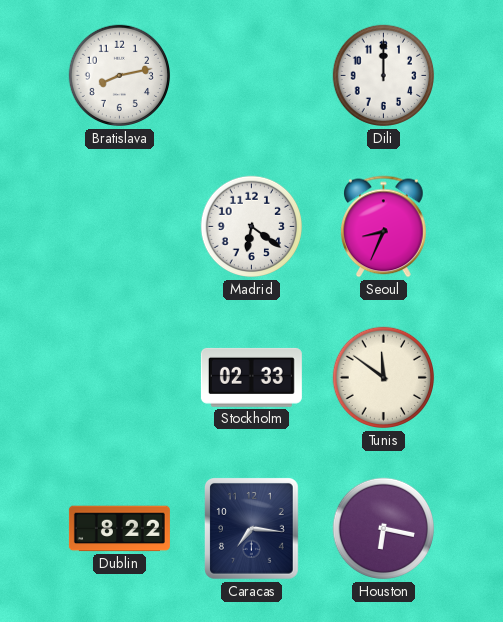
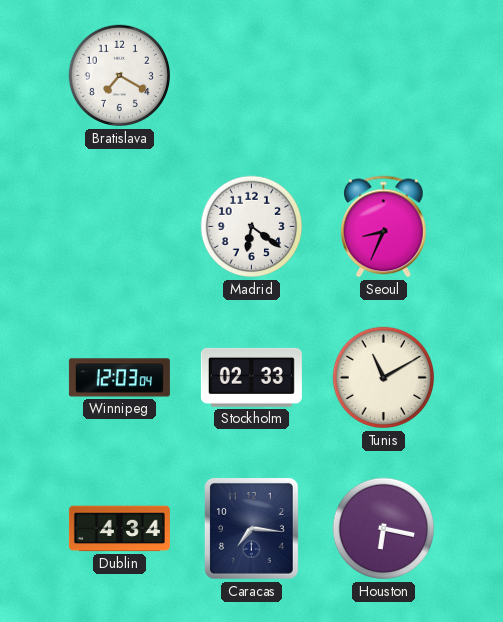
Bratislava: 8:13 -> 7:20 (120, 76)
Dili: 12:00 -> none (384, 76)
Winnipeg: none -> 12:03 (119, 378)
Tunis: 11:51 -> 11:10 (384, 378)
Dublin: 8:22 -> 4:34 (119, 529)
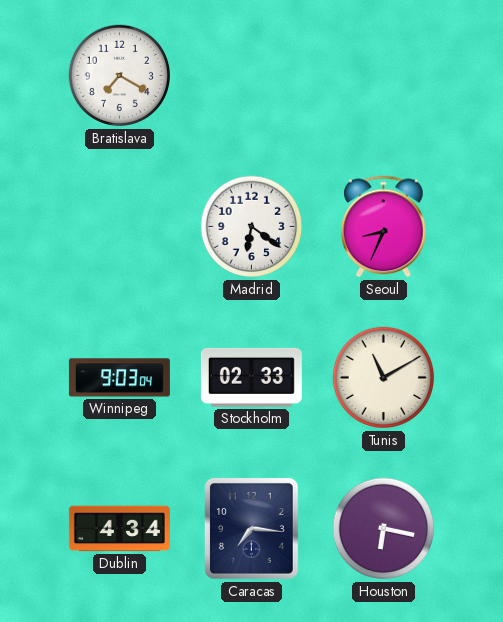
Winnipeg: 12:03 -> 9:03 (119, 378)
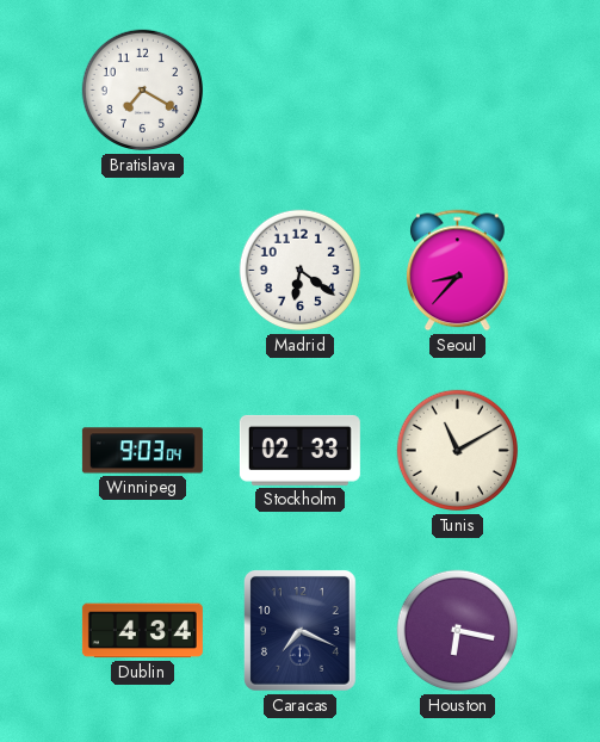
Seoul: 8:34 -> 8:37 (458, 271)
Caracas: 7:16 -> 7:19 (301, 631)
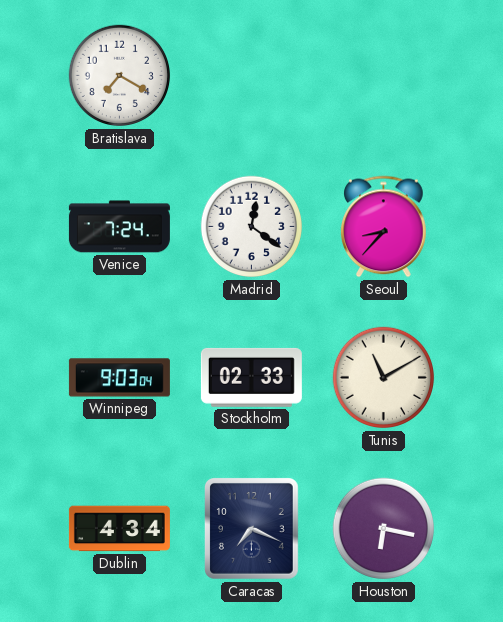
Venice: none -> 7:24 (119, 227)
Madrid: 6:21 -> 12:21 (252, 227)
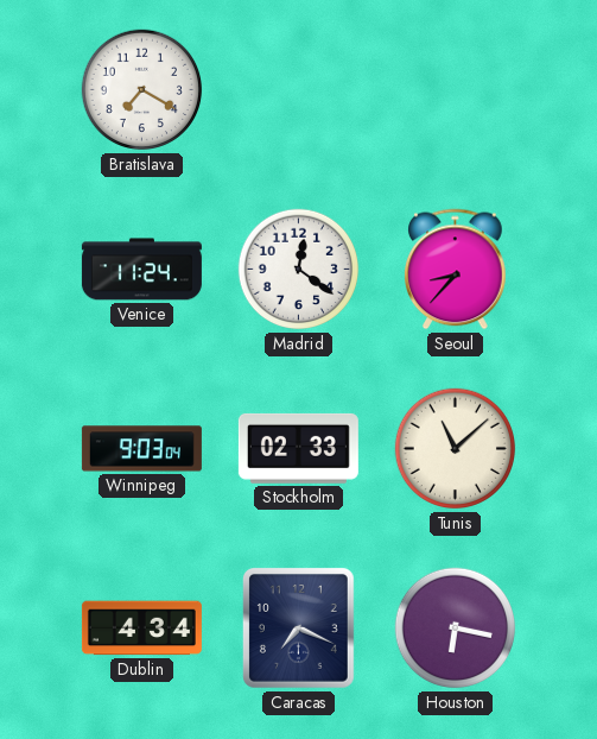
Venice: 7:24 -> 11:24 (141, 270)
Tunis: 11:10 -> 11:08 (456, 449)
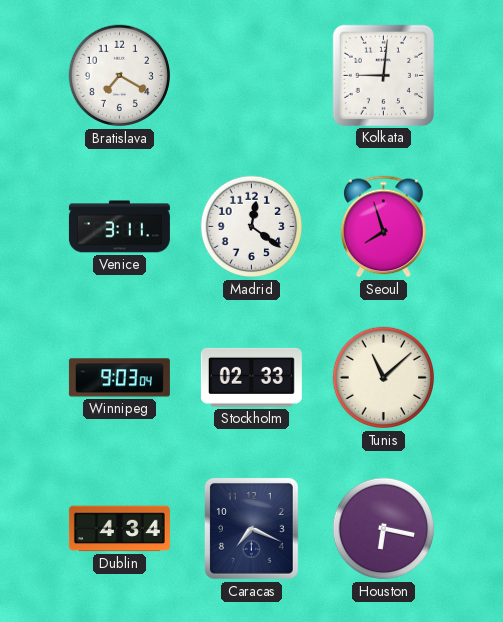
Kolkata: none -> 9:01 (383, 75)
Venice: 11:24 -> 3:11 (119, 227)
Seoul: 8:37 -> 7:57 (384, 227)
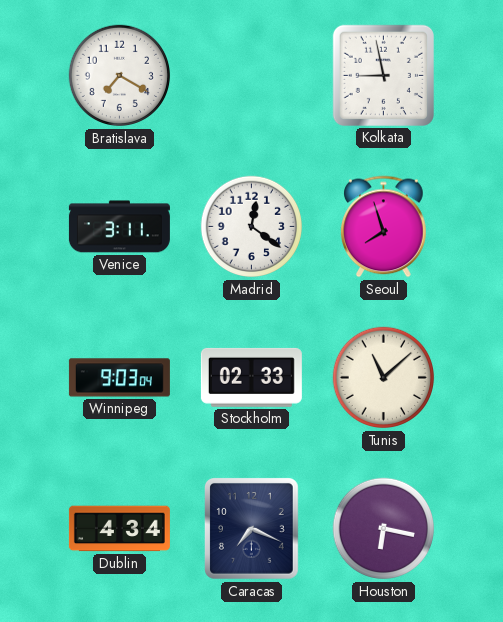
Kolkata: 9:01 -> 8:58 (383, 75)
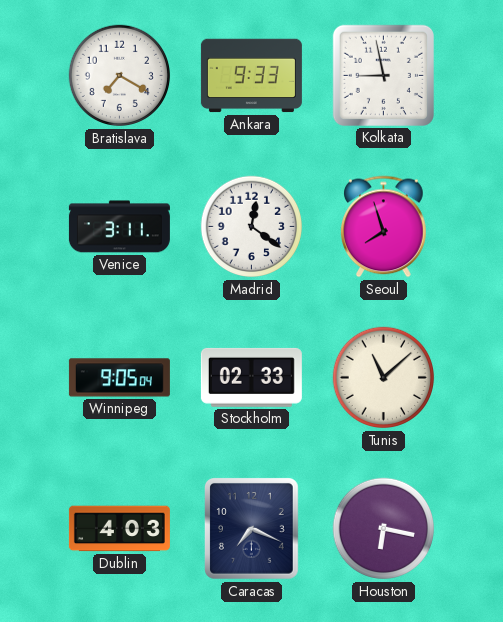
Ankara: none -> 9:33 (251, 76)
Winnipeg: 9:03 -> 9:05 (119, 378)
Dublin: 4:34 -> 4:03 (119, 529)
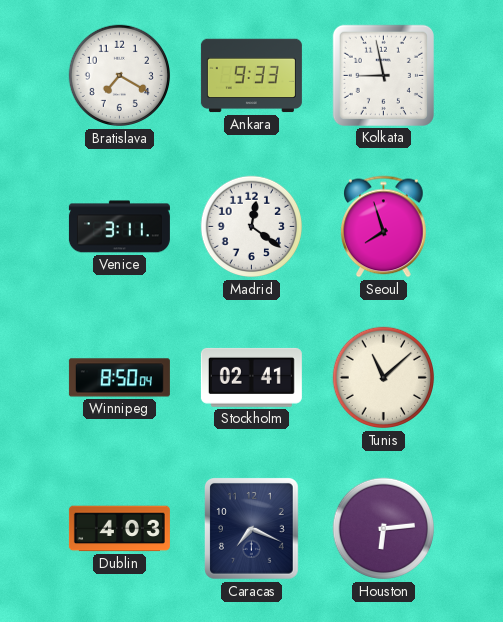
Winnipeg: 9:05 -> 8:50 (119, 378)
Stockholm: 02:33 -> 02:41 (251, 377)
Houston: 6:17 -> 6:14 (384, 529)
